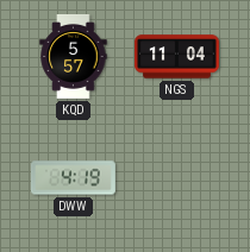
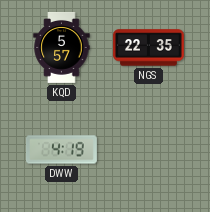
NGS: 11:04 -> 22:35 (148, 48)
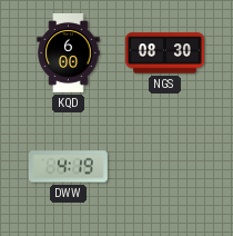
KQD: 5:57 -> 6:00 (69, 52)
NGS: 22:35 -> 08:30 (164, 53)
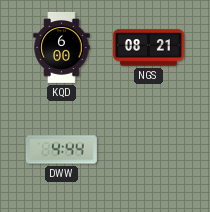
NGS: 08:30 -> 08:21 (148, 48)
DWW: 4:19 -> 4:44 (61, 150)
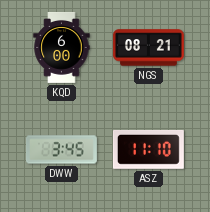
DWW: 4:44 -> 3:45 (61, 150)
ASZ: none -> 11:10 (148, 149)
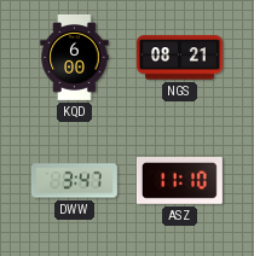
DWW: 3:45 -> 3:47 (74, 181)
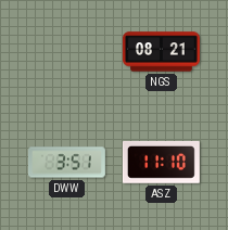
KQD: 6:00 -> none (75, 57)
DWW: 3:47 -> 3:51 (66, 163)
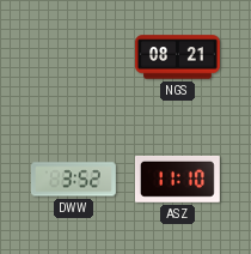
DWW: 3:51 -> 3:52 (73, 180)
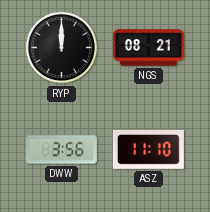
RYP: none -> 12:00 (62, 48)
DWW: 3:52 -> 3:56 (61, 150)
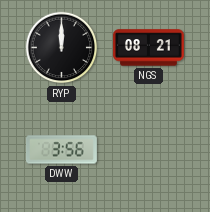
ASZ: 11:10 -> none (148, 149)
